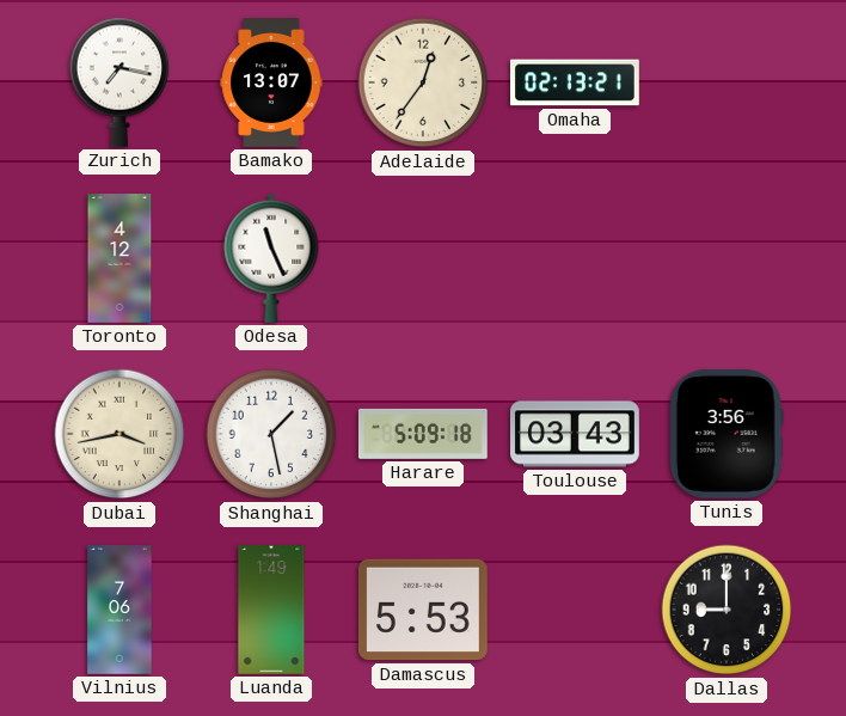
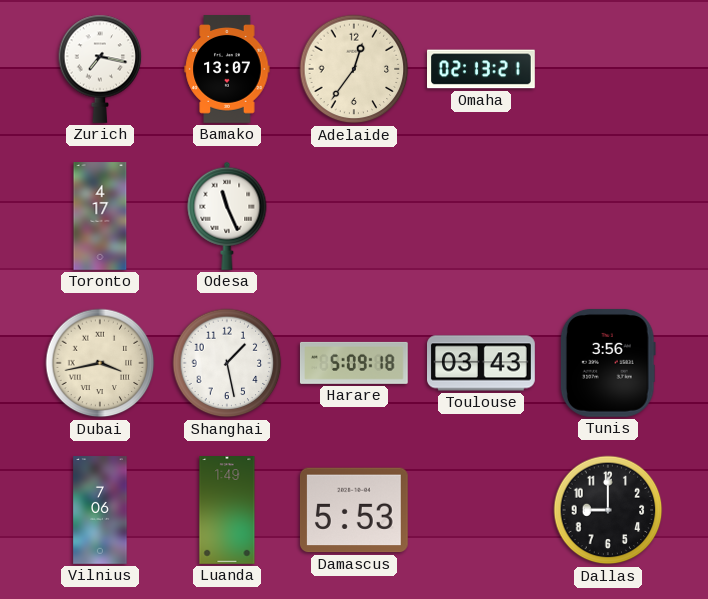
Toronto: 4:12 -> 4:17 (100, 216)
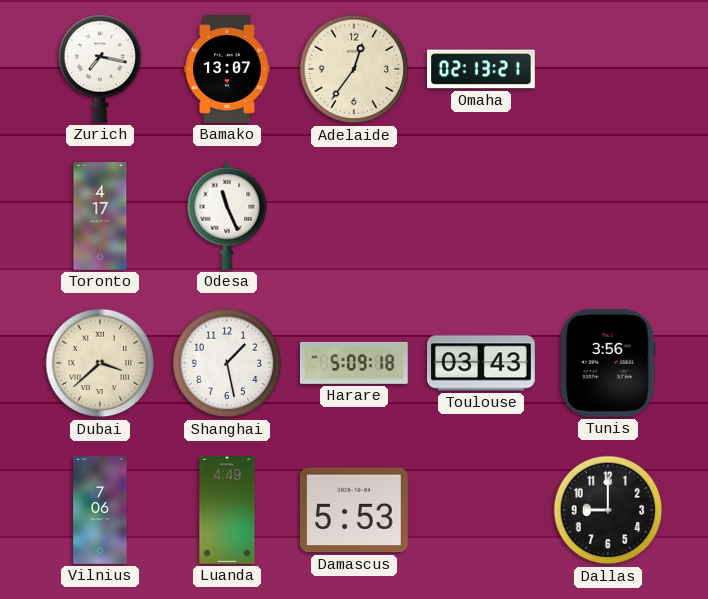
Dubai: 3:43 -> 3:38 (100, 363)
Luanda: 1:49 -> 4:49 (227, 510)
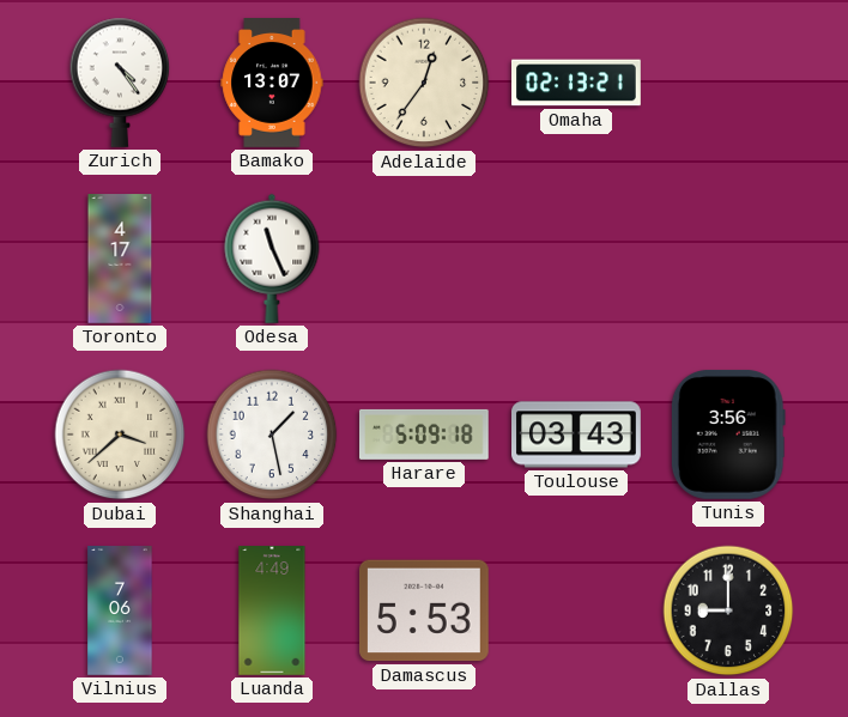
Zurich: 7:17 -> 4:24 (120, 83)
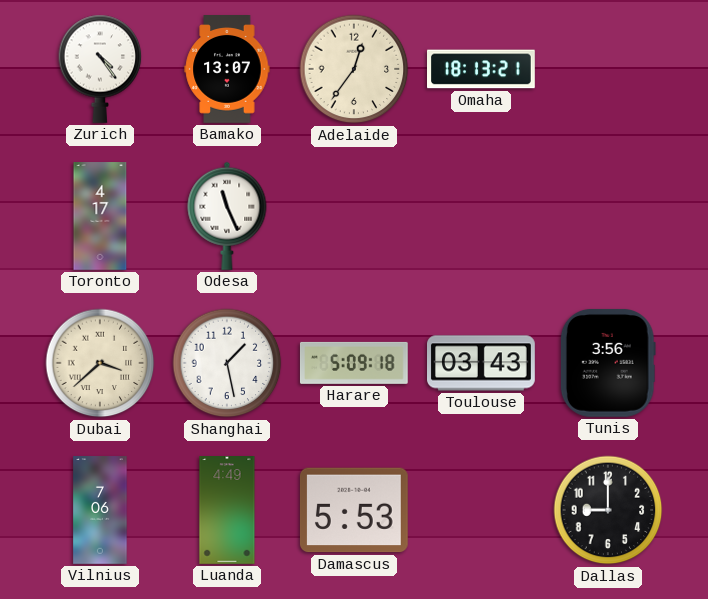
Omaha: 02:13 -> 18:13 (481, 69)
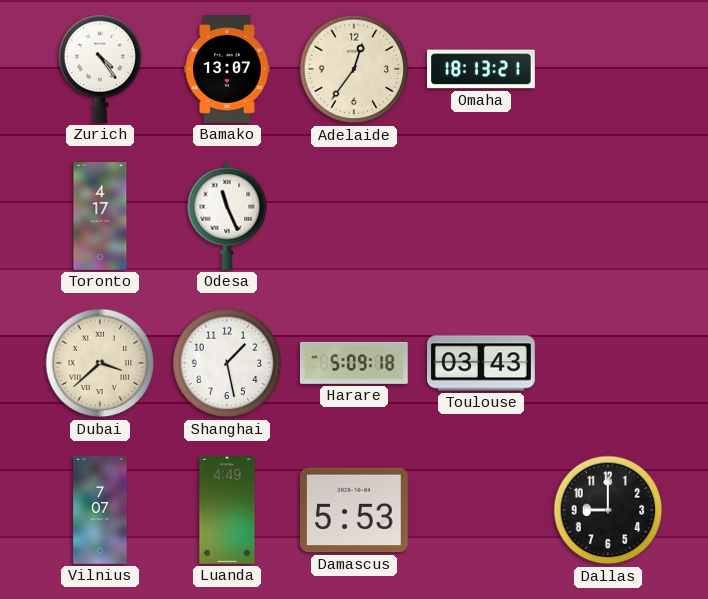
Tunis: 3:56 -> none (608, 363)
Vilnius: 7:06 -> 7:07 (100, 510)
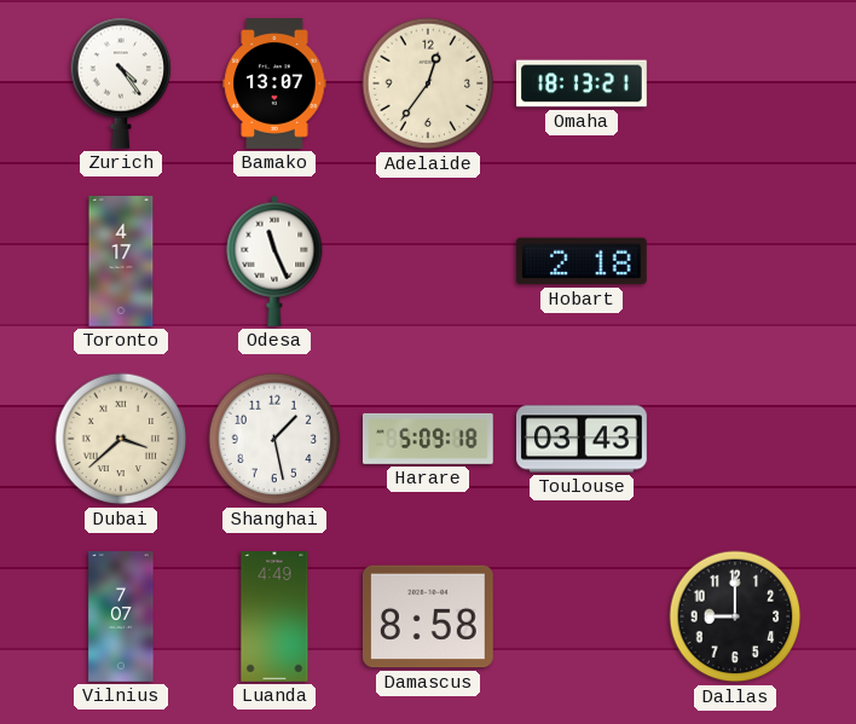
Hobart: none -> 2:18 (582, 261)
Damascus: 5:53 -> 8:58 (428, 616)
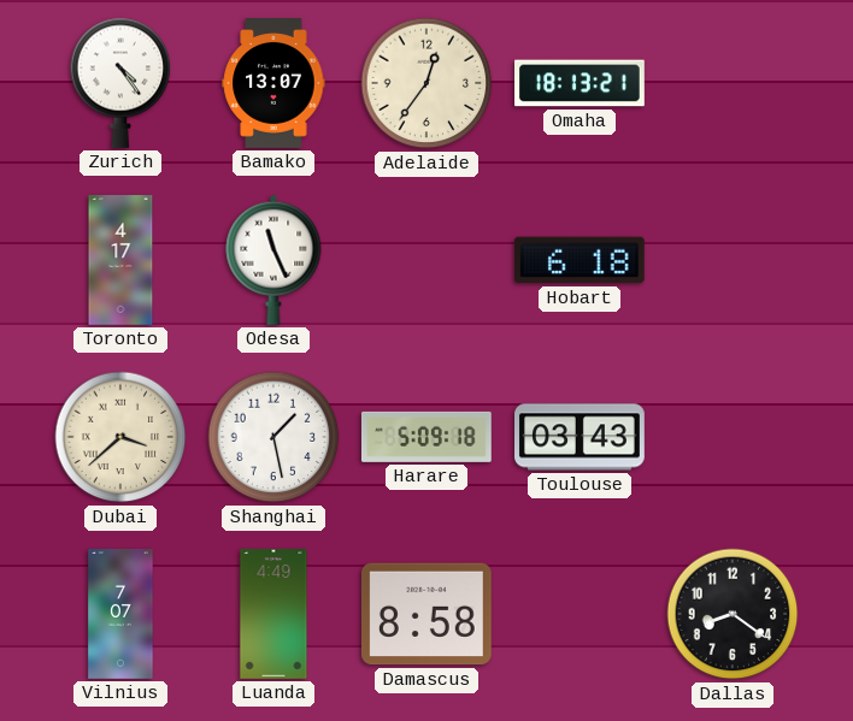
Hobart: 2:18 -> 6:18 (580, 260)
Dallas: 9:00 -> 8:21 (733, 614)
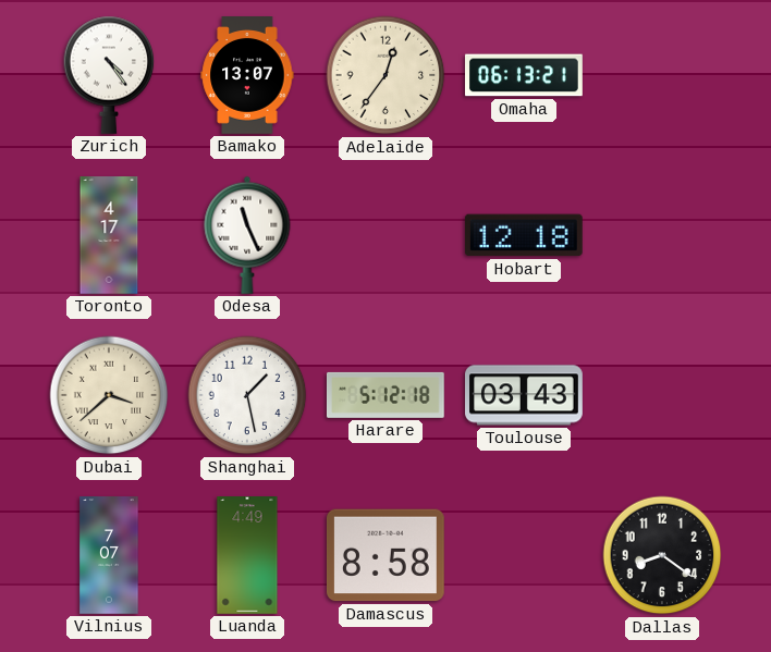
Omaha: 18:13 -> 06:13 (524, 75)
Hobart: 6:18 -> 12:18 (524, 235)
Harare: 5:09 -> 5:12 (385, 395)
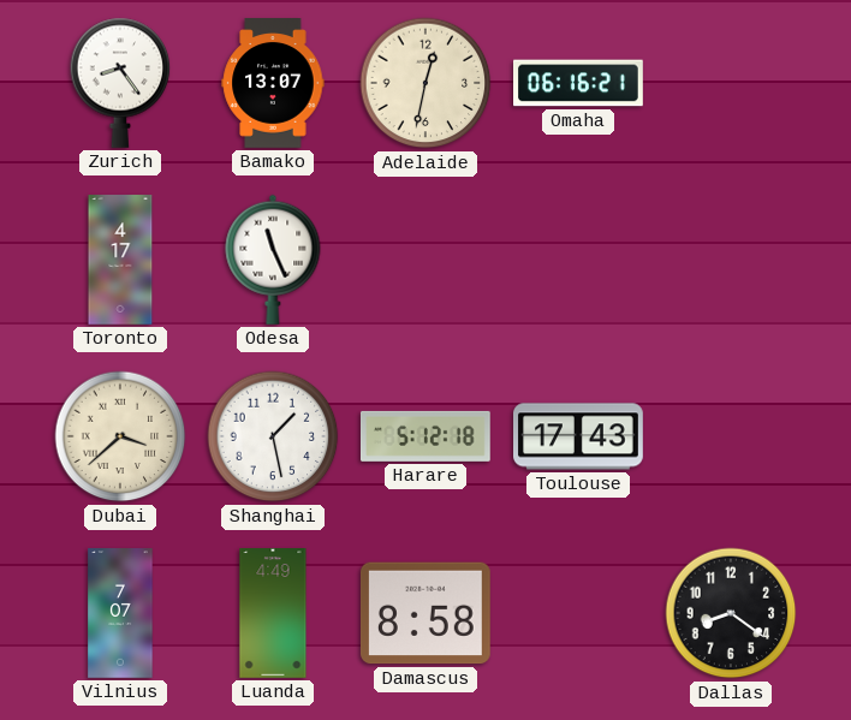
Zurich: 4:24 -> 8:24 (120, 83)
Adelaide: 12:36 -> 12:32 (425, 83)
Omaha: 06:13 -> 06:16 (578, 83)
Hobart: 12:18 -> none (524, 235)
Toulouse: 03:43 -> 17:43 (578, 436)
